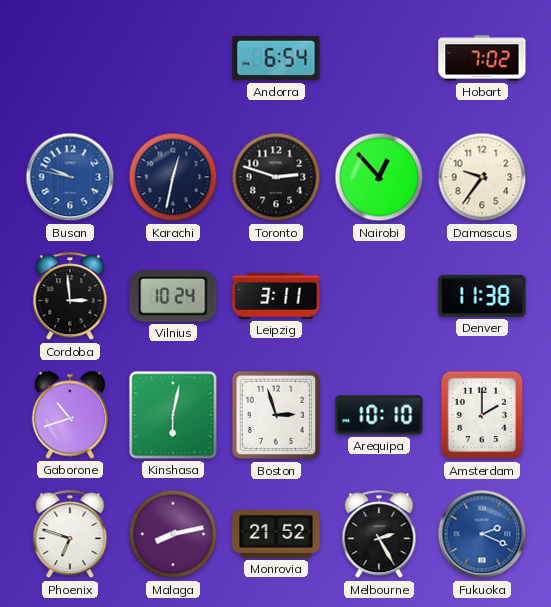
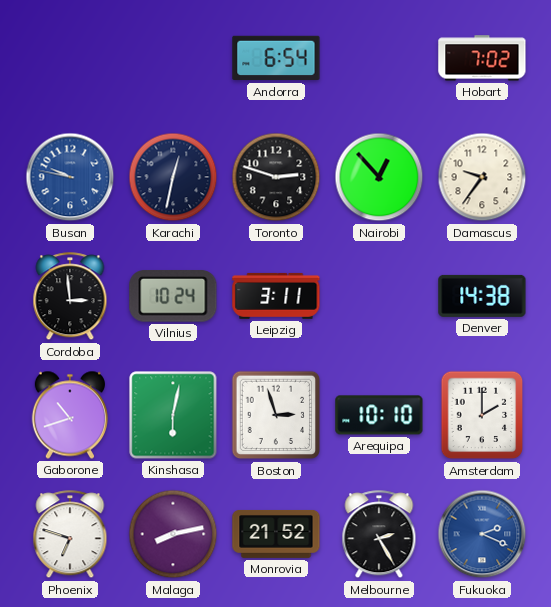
Denver: 11:38 -> 14:38 (482, 296)
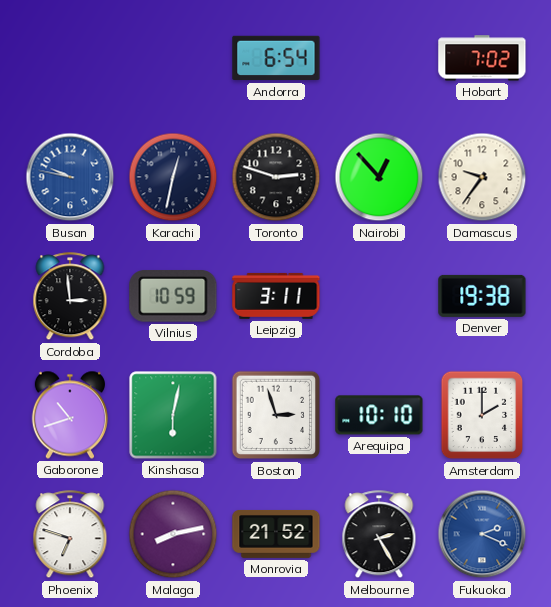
Vilnius: 10:24 -> 10:59 (173, 296)
Denver: 14:38 -> 19:38 (482, 296)
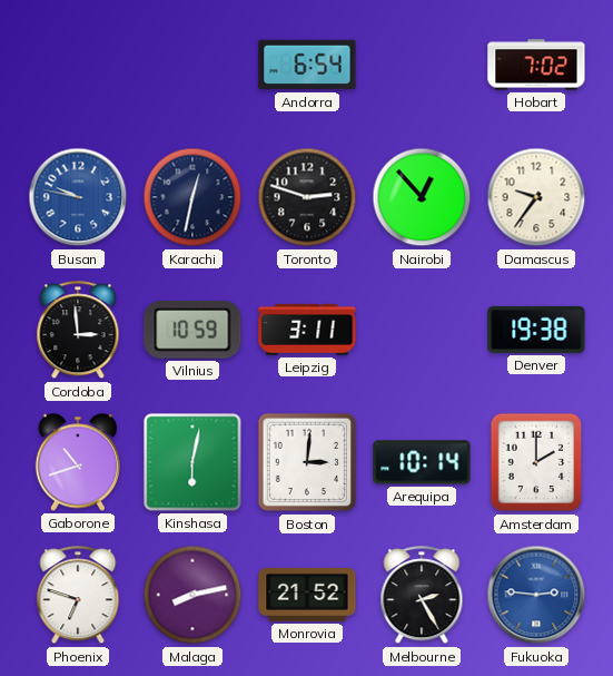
Boston: 2:57 -> 3:01 (307, 462)
Arequipa: 10:10 -> 10:14 (422, 462)
Fukuoka: 2:19 -> 2:46 (536, 595)
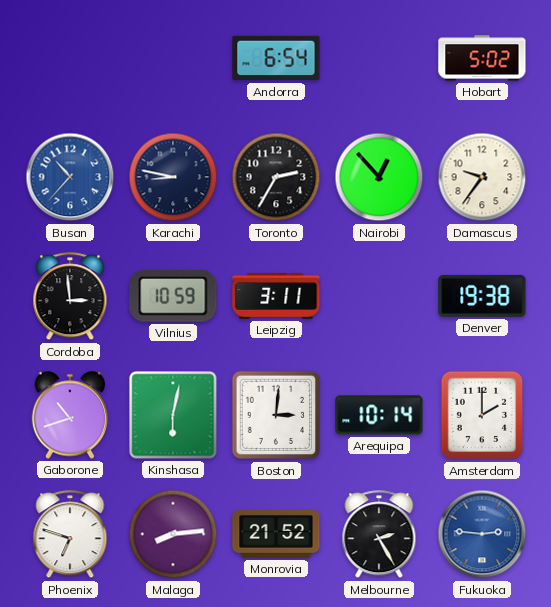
Hobart: 7:02 -> 5:02 (482, 58)
Busan: 9:47 -> 10:37 (70, 177)
Karachi: 12:32 -> 8:47 (173, 177)
Toronto: 2:48 -> 2:35 (276, 177)
Malaga: 8:13 -> 8:14 (173, 534)
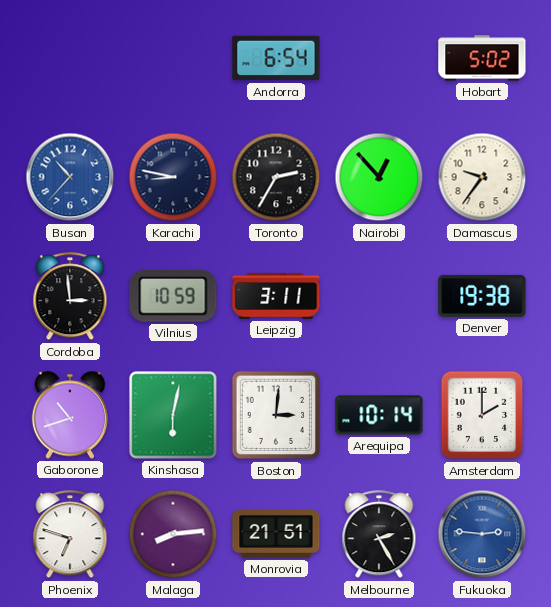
Monrovia: 21:52 -> 21:51 (276, 534)
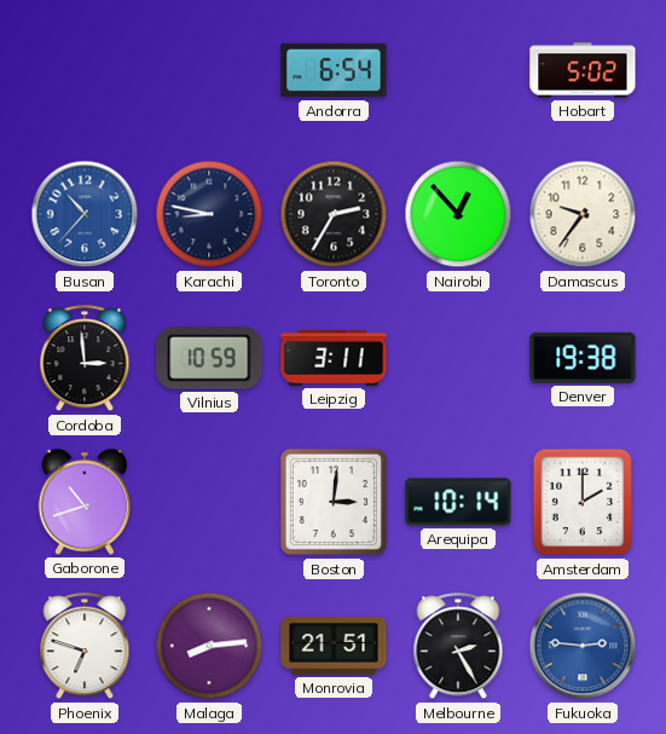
Kinshasa: 6:02 -> none (173, 415)
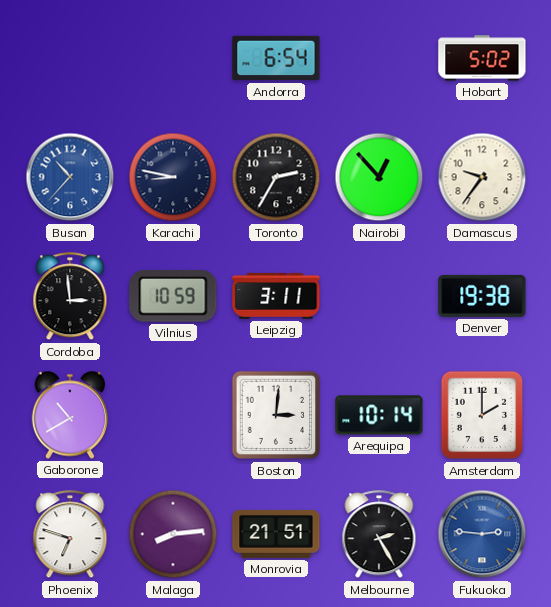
Gaborone: 10:42 -> 10:40 (70, 415)
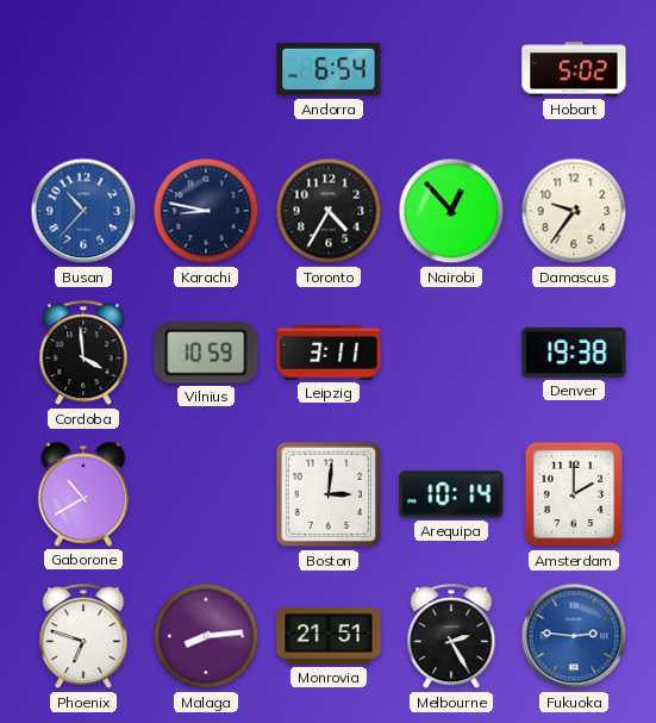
Toronto: 2:35 -> 4:35 (329, 211)
Cordoba: 2:59 -> 3:59 (83, 354)
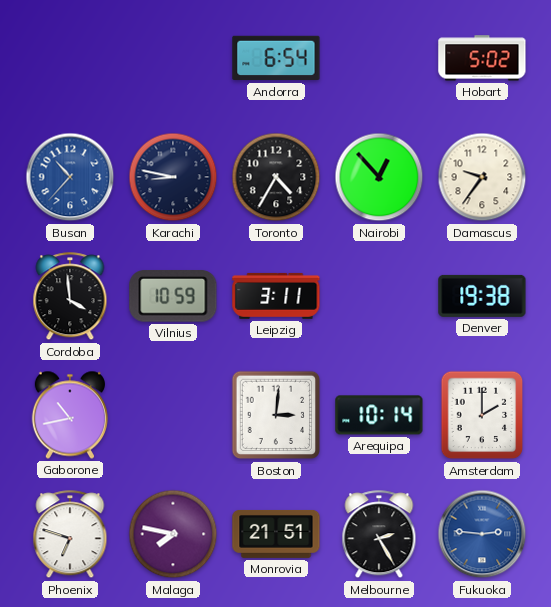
Gaborone: 10:40 -> 10:43 (70, 415)
Malaga: 8:14 -> 7:47 (173, 534)
